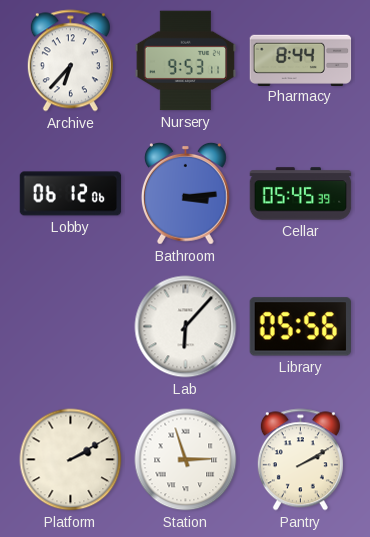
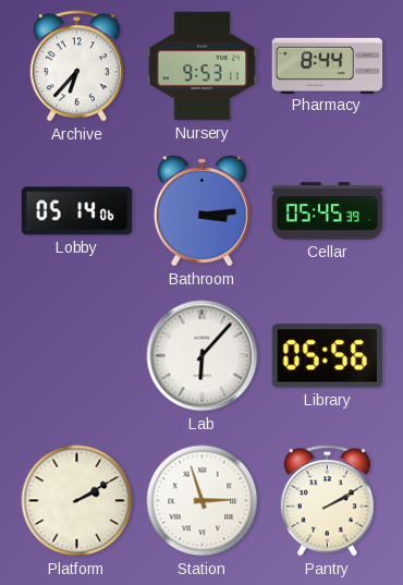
Lobby: 06:12 -> 05:14 (77, 211)
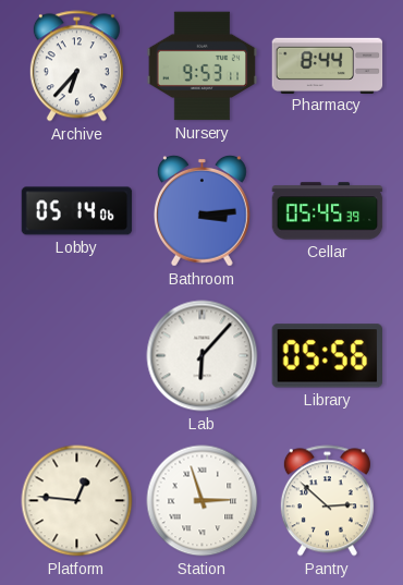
Platform: 2:10 -> 12:46 (77, 501)
Pantry: 2:10 -> 2:52 (327, 501)
